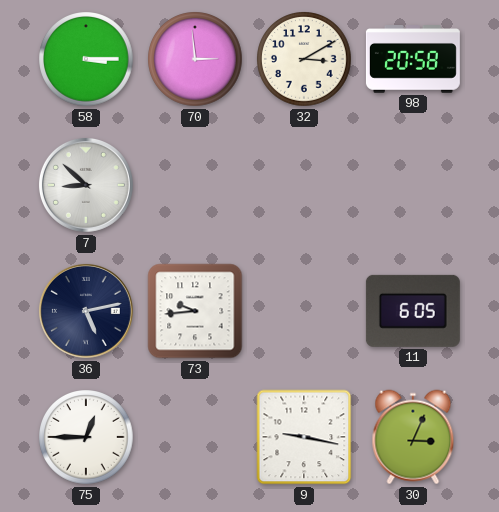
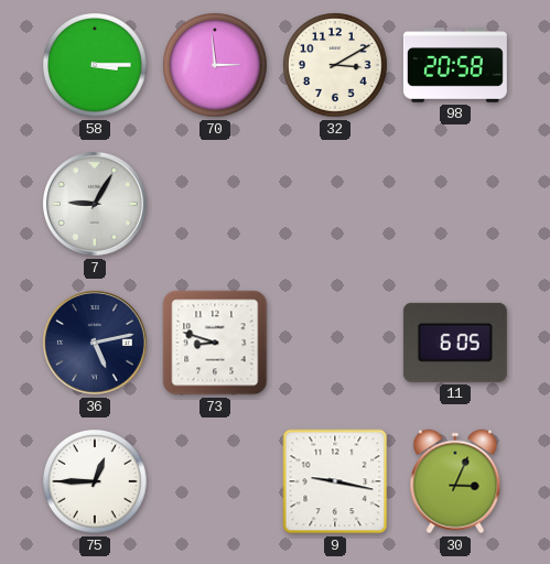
7: 8:52 -> 9:05 (95, 204)
73: 9:44 -> 8:48 (215, 343)
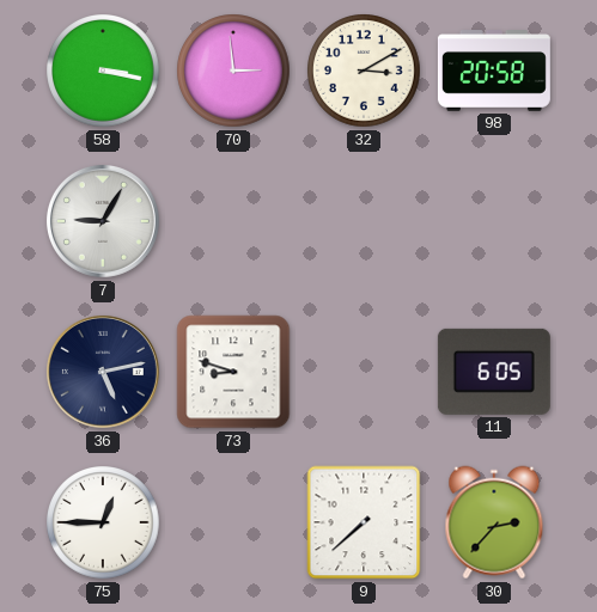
58: 3:15 -> 3:17 (103, 71)
9: 9:17 -> 7:38 (364, 522)
30: 3:04 -> 2:37 (494, 522)
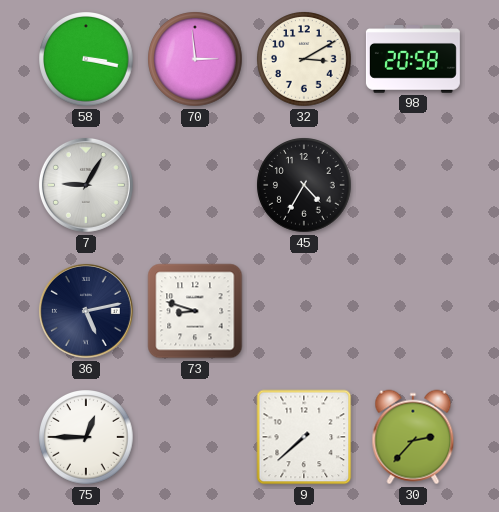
45: none -> 4:35 (304, 185)
11: 6:05 -> none (494, 372)
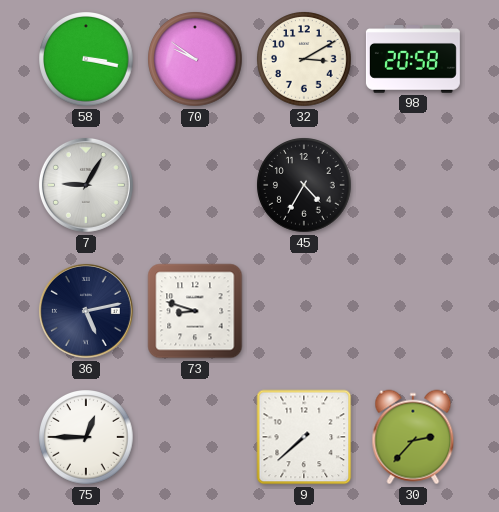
70: 2:59 -> 9:51 (195, 59)
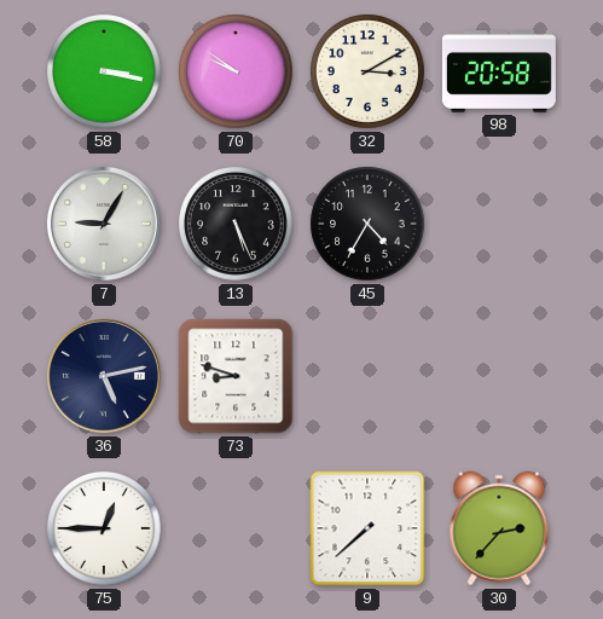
13: none -> 5:26 (236, 224)
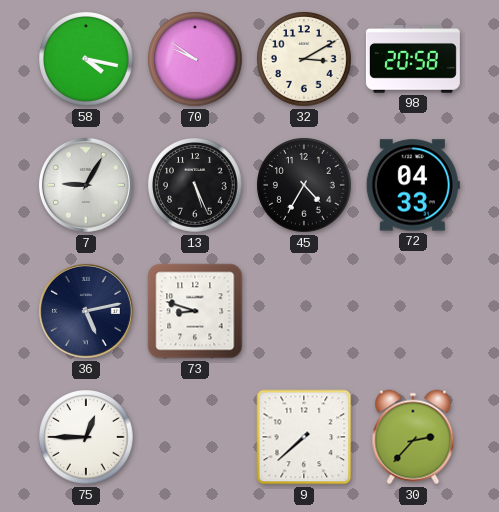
58: 3:17 -> 4:17 (86, 59)
72: none -> 04:33 (413, 185)
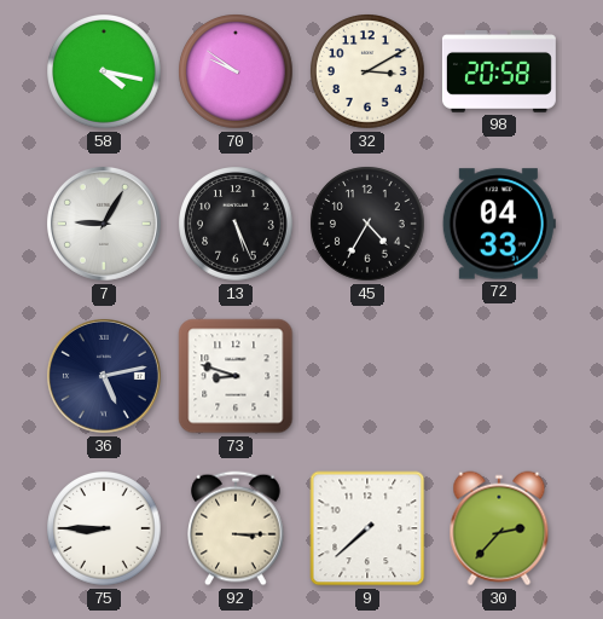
75: 12:45 -> 8:45 (104, 528)
92: none -> 3:15 (236, 528)
